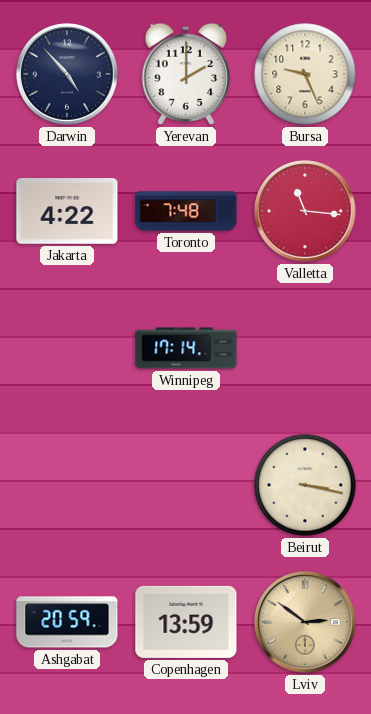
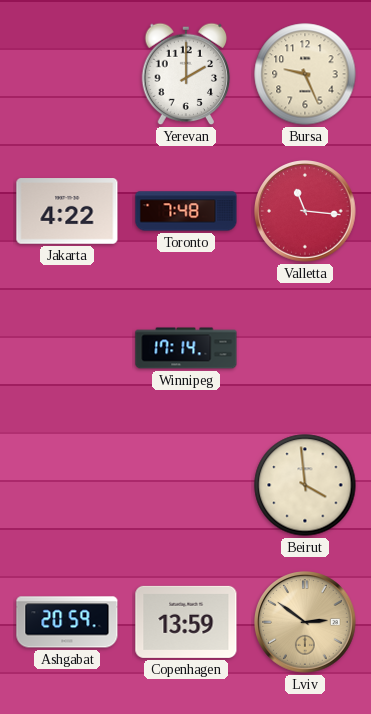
Darwin: 4:53 -> none (68, 75)
Beirut: 3:17 -> 3:59 (305, 485)
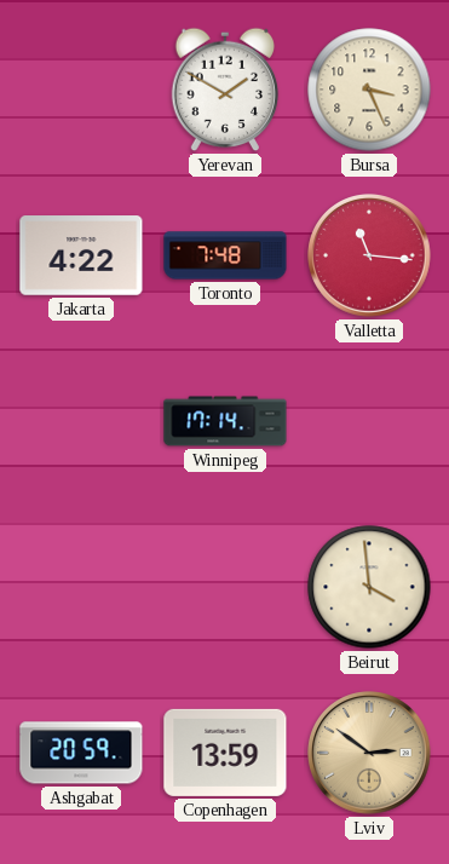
Yerevan: 2:00 -> 1:50 (225, 90)
Bursa: 9:26 -> 3:26 (369, 90)
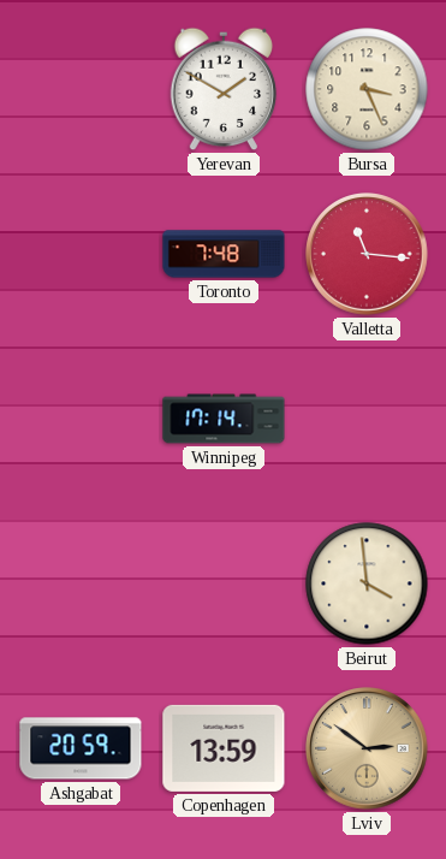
Jakarta: 4:22 -> none (81, 255)
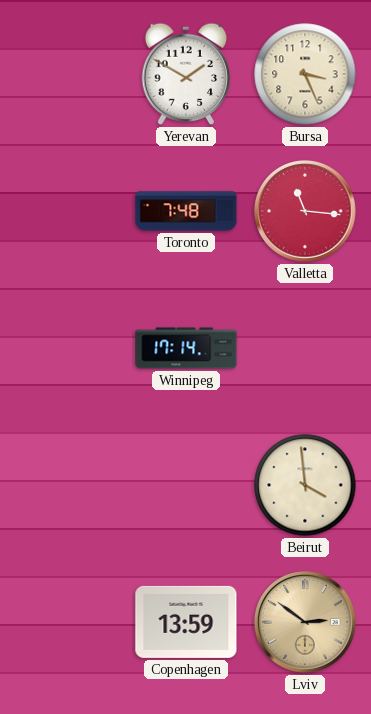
Ashgabat: 20:59 -> none (81, 748)
